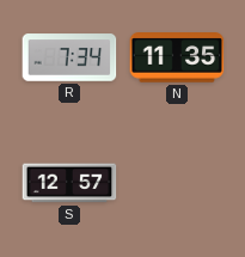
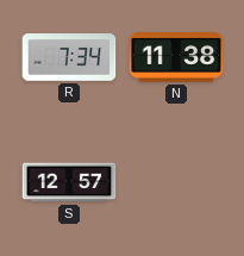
N: 11:35 -> 11:38 (176, 57)
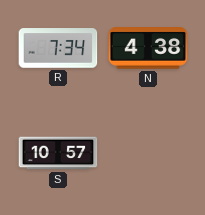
N: 11:38 -> 4:38 (148, 48)
S: 12:57 -> 10:57 (58, 153)
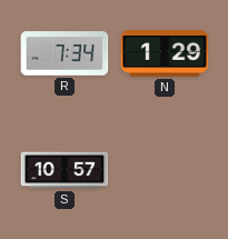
N: 4:38 -> 1:29 (165, 53)
